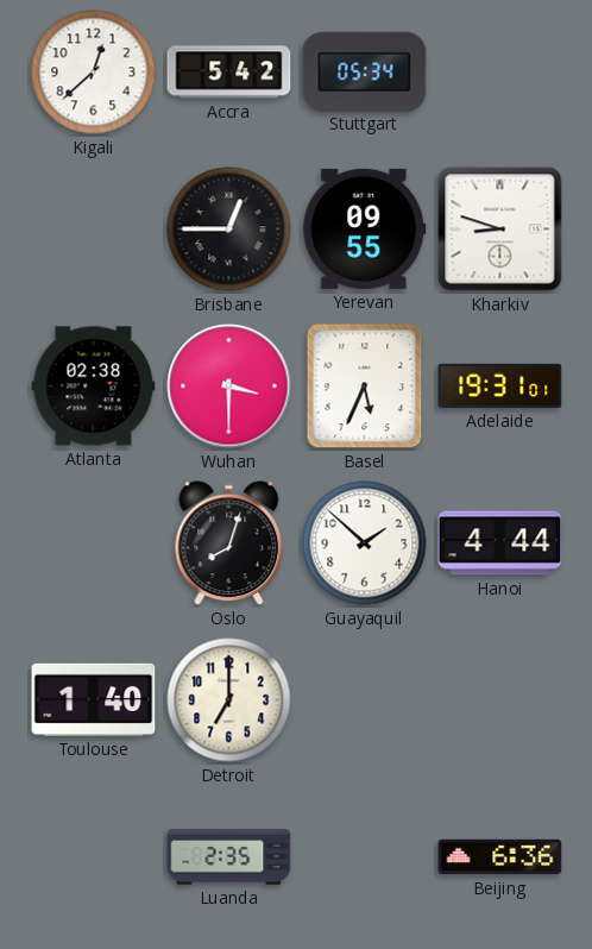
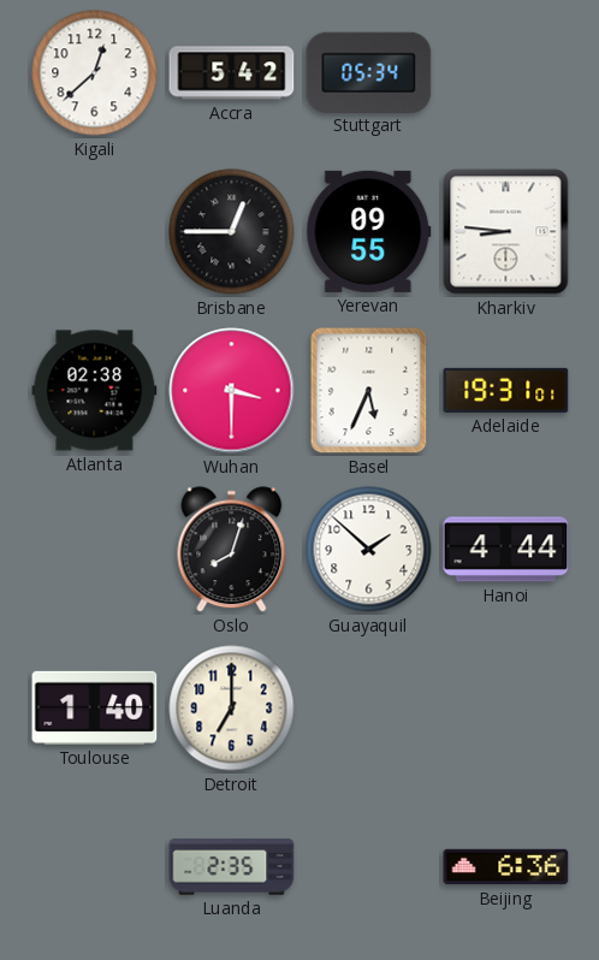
Kharkiv: 8:48 -> 8:46 (506, 232)
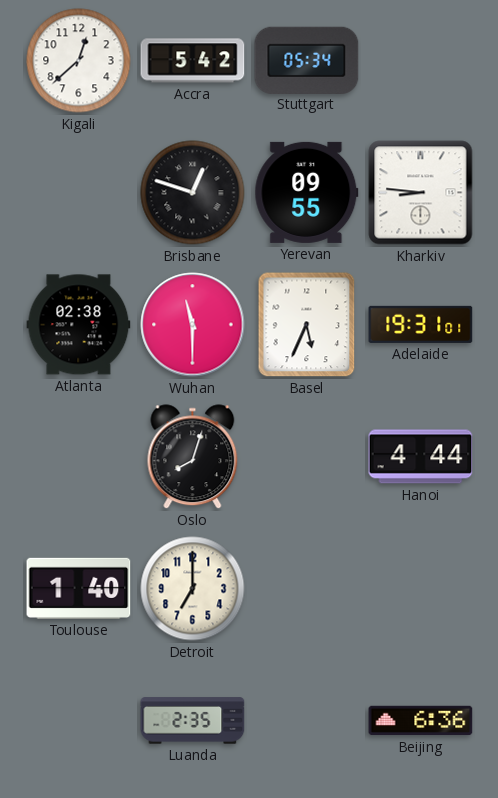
Brisbane: 12:45 -> 12:48 (193, 193)
Wuhan: 3:30 -> 11:30 (193, 325)
Guayaquil: 1:52 -> none (369, 550)
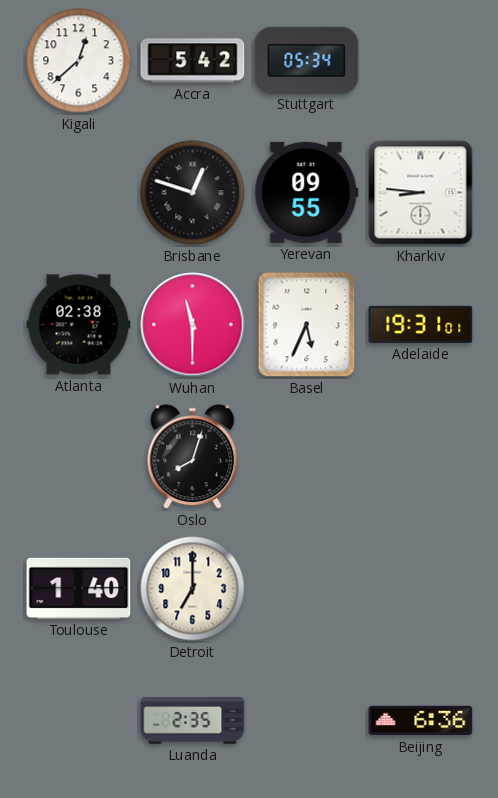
Hanoi: 4:44 -> none (421, 457)
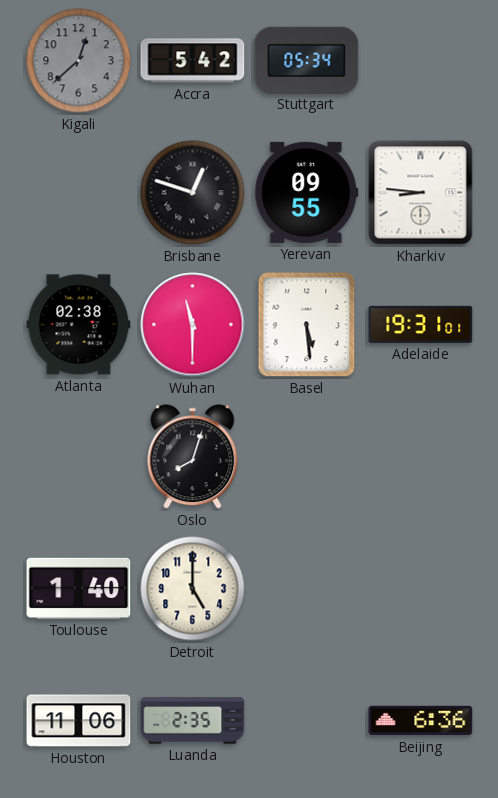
Kigali dial: white -> grey (79, 61)
Basel: 5:34 -> 5:29 (307, 325)
Detroit: 7:00 -> 5:00 (193, 589)
Houston: none -> 11:06 (79, 721)
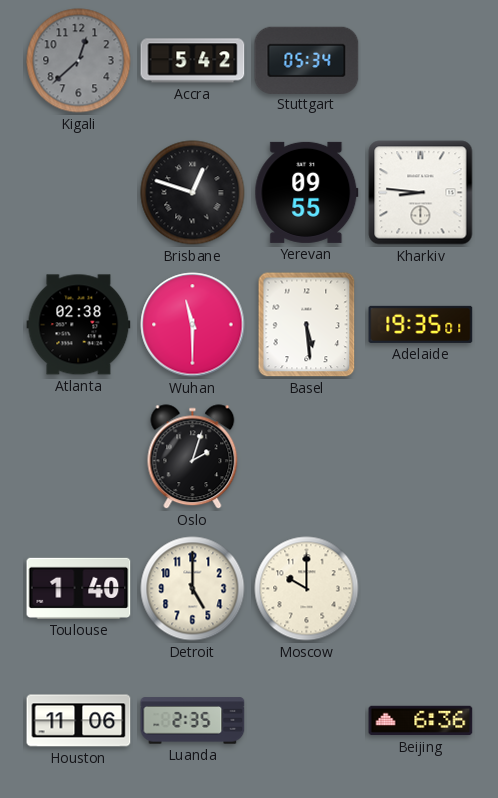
Adelaide: 19:31 -> 19:35 (421, 324)
Oslo: 8:03 -> 2:03 (193, 457)
Moscow: none -> 10:00 (307, 589)
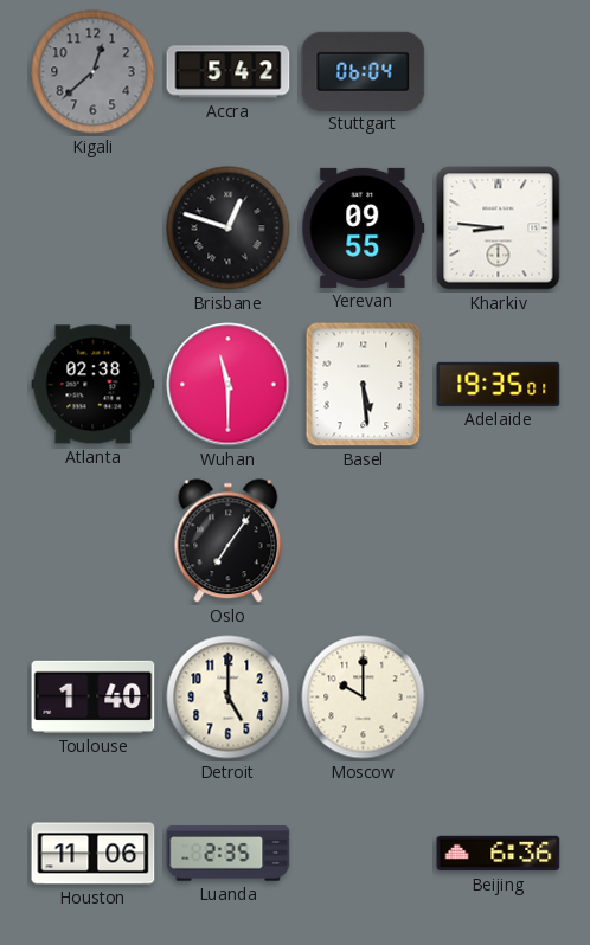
Stuttgart: 05:34 -> 06:04 (364, 71)
Oslo: 2:03 -> 7:06 (229, 541)
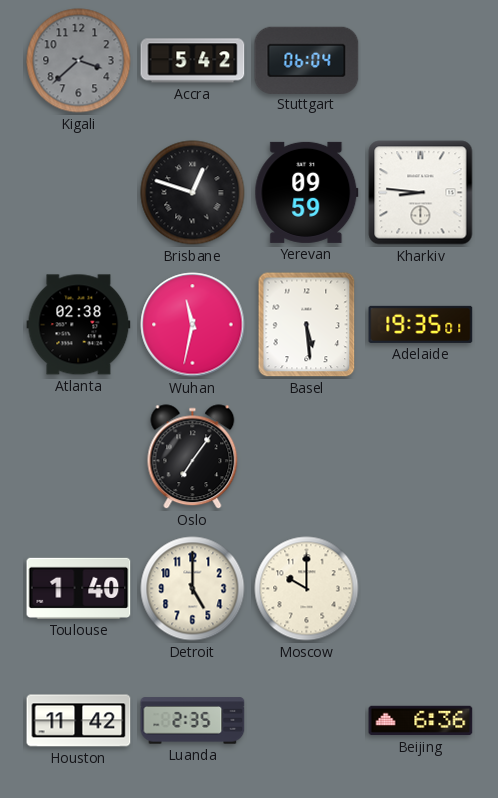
Kigali: 12:38 -> 3:38 (79, 61)
Yerevan: 09:55 -> 09:59 (307, 192)
Wuhan: 11:30 -> 11:32 (193, 325)
Houston: 11:06 -> 11:42 (79, 721)
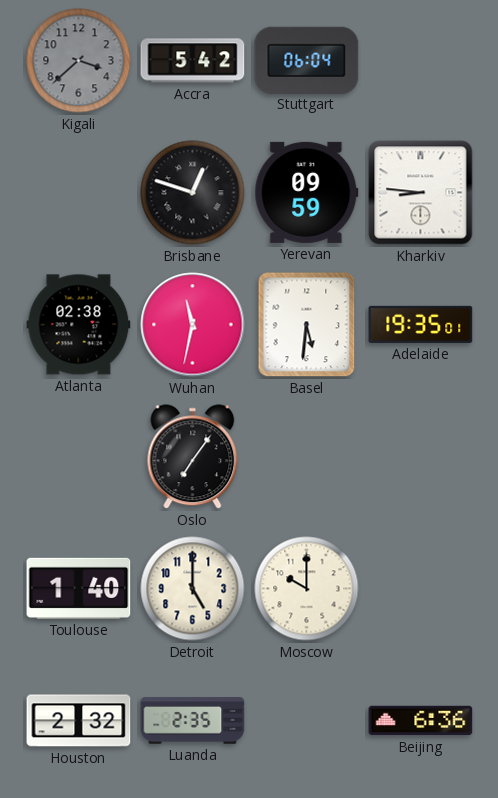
Basel: 5:29 -> 5:31 (307, 325)
Houston: 11:42 -> 2:32 (79, 721)
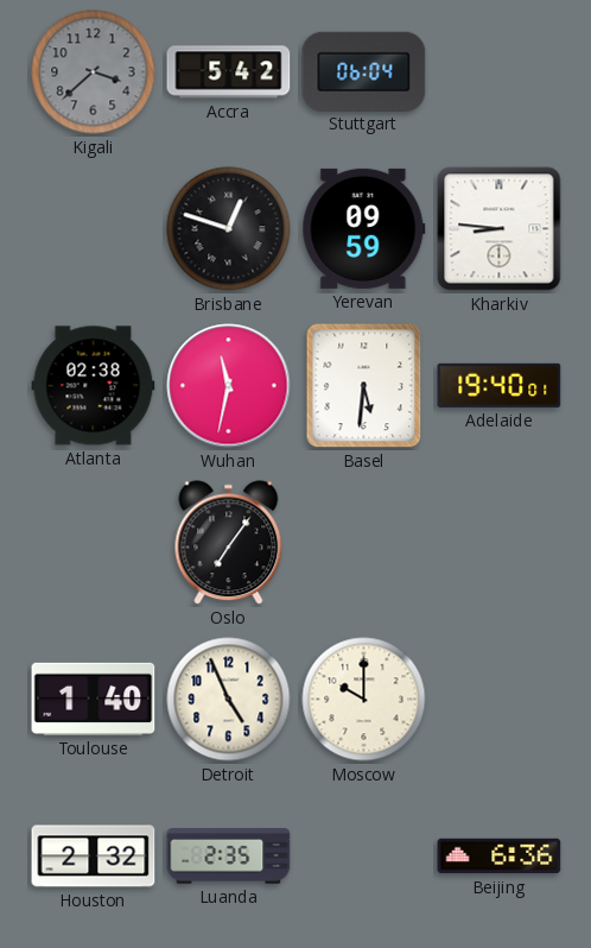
Adelaide: 19:35 -> 19:40 (500, 385)
Detroit: 5:00 -> 4:56 (229, 700)
